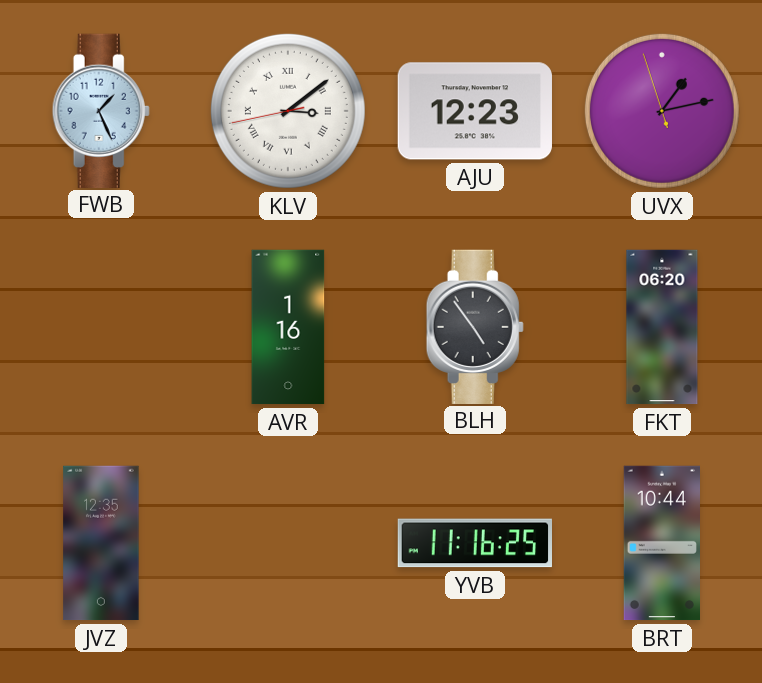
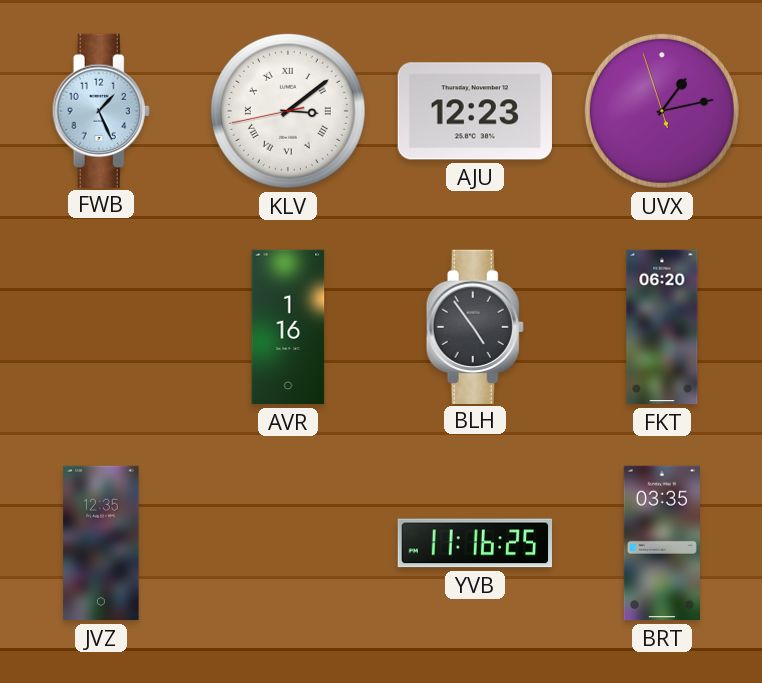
BRT: 10:44 -> 03:35 (661, 543)
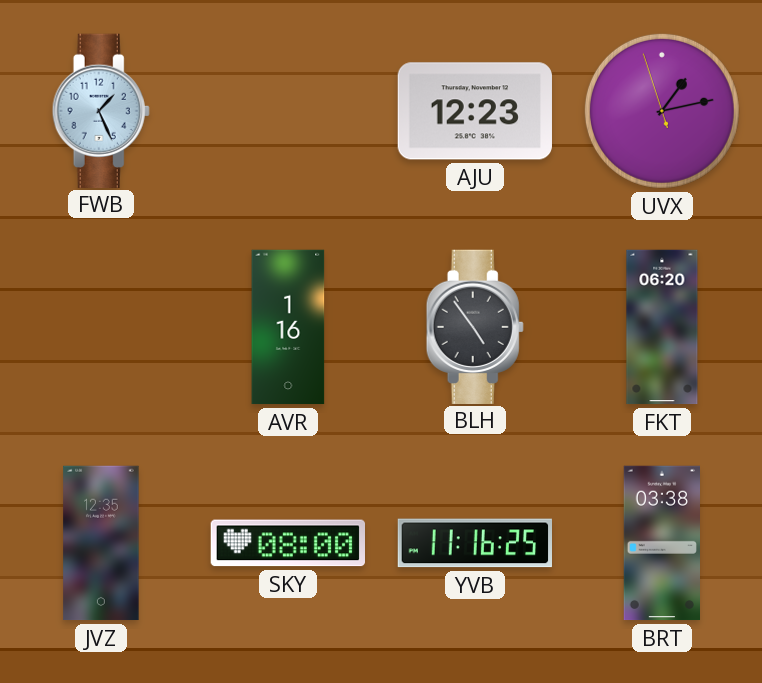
KLV: 3:08 -> none (288, 111)
SKY: none -> 08:00 (287, 543)
BRT: 03:35 -> 03:38 (661, 543)
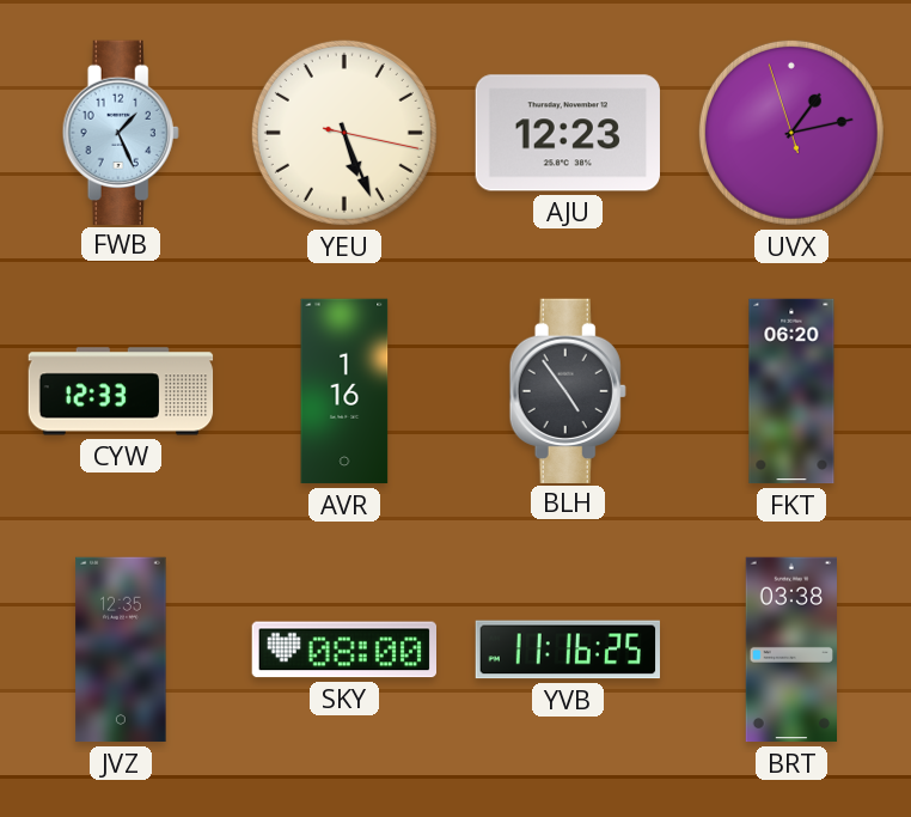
YEU: none -> 5:26 (344, 133)
CYW: none -> 12:33 (121, 391)
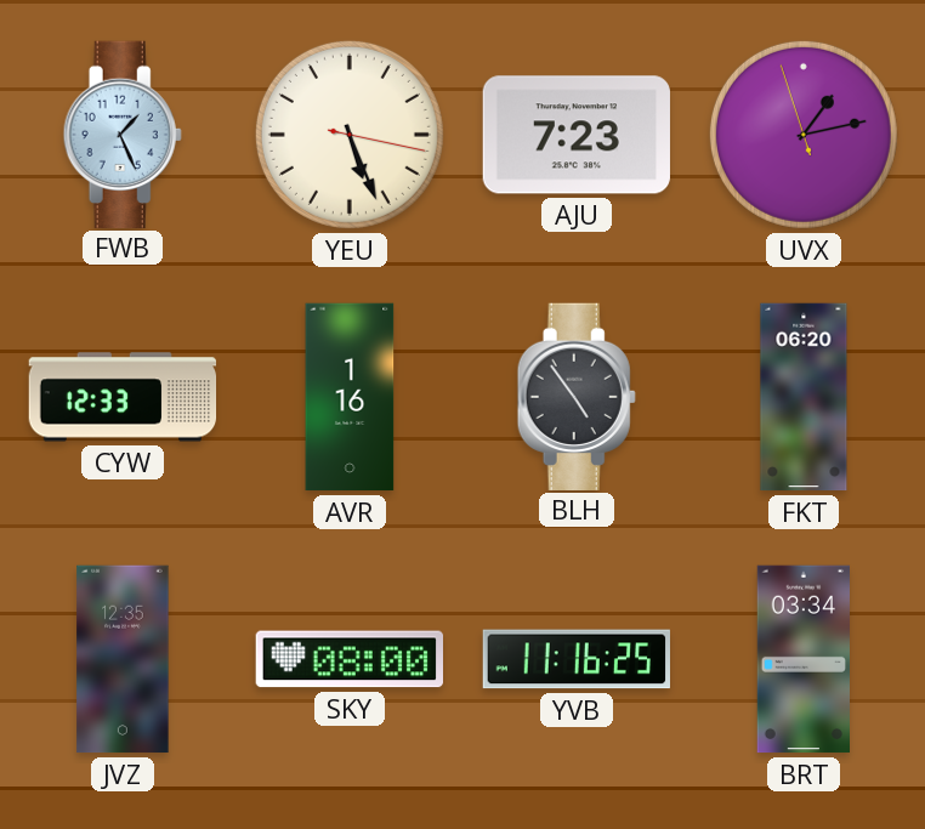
AJU: 12:23 -> 7:23 (577, 135)
BRT: 03:38 -> 03:34 (802, 659)
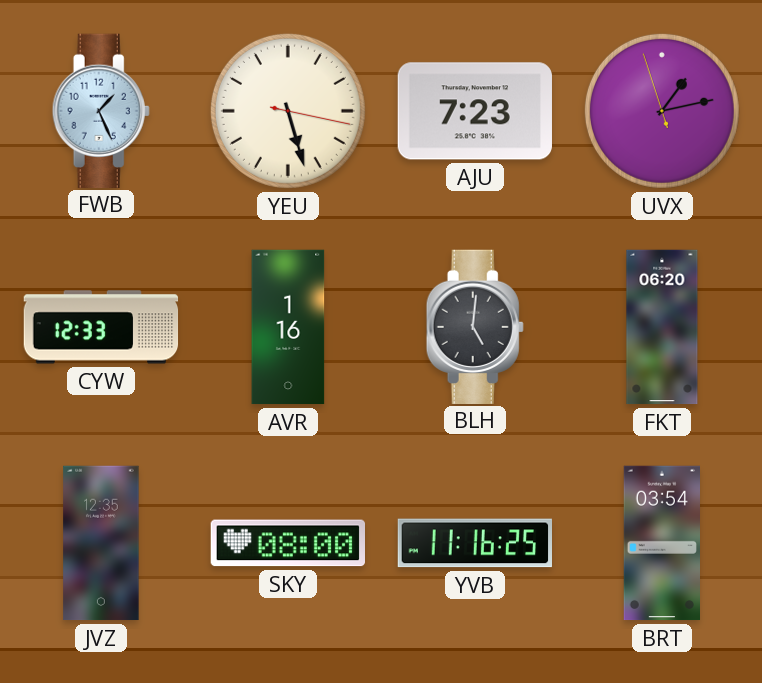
YEU: 5:26 -> 5:27 (288, 111)
BLH: 4:54 -> 5:01 (475, 326)
BRT: 03:34 -> 03:54 (661, 543)
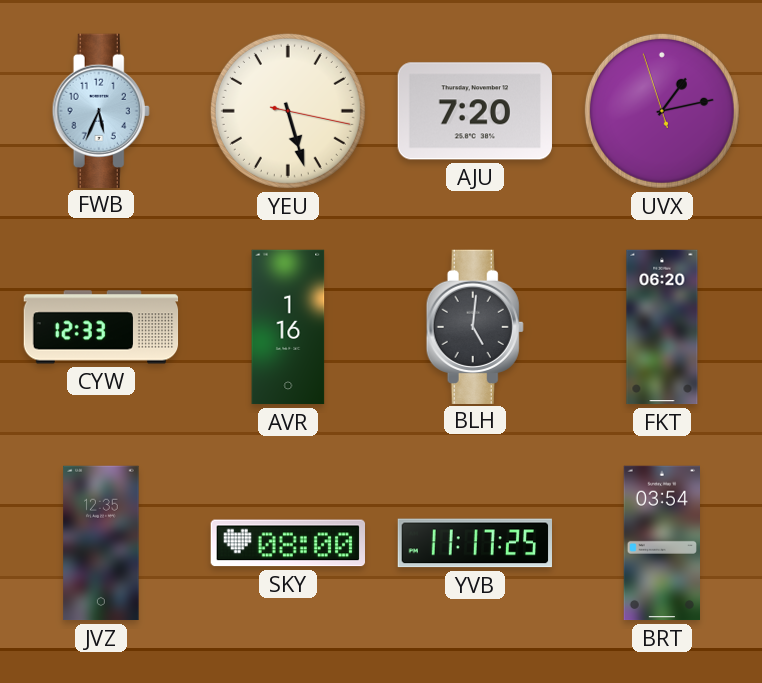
FWB: 1:26 -> 5:34 (101, 110)
AJU: 7:23 -> 7:20 (475, 111)
YVB: 11:16 -> 11:17 (474, 543)
